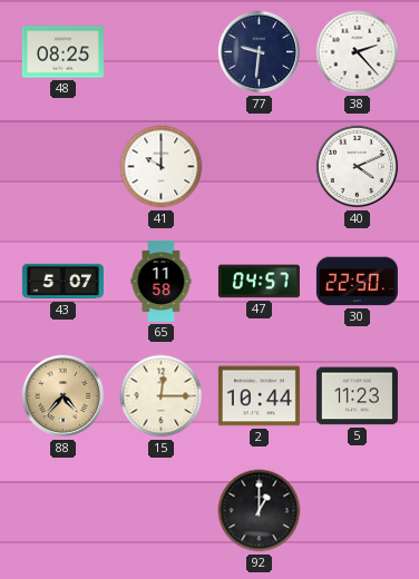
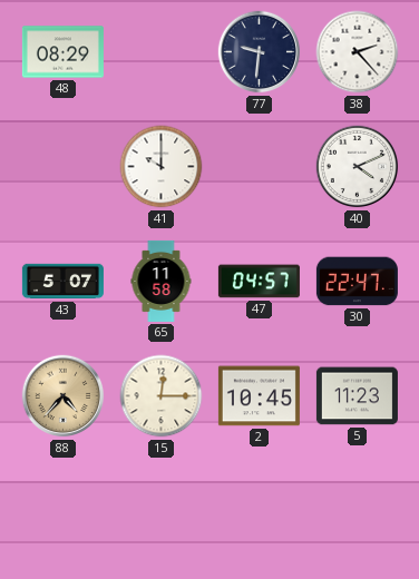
48: 08:25 -> 08:29 (62, 52)
30: 22:50 -> 22:47 (357, 282)
2: 10:44 -> 10:45 (259, 396)
92: 1:00 -> none (260, 511)
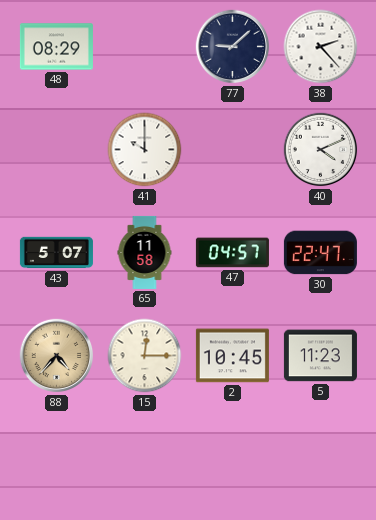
77: 9:31 -> 9:08 (233, 47)
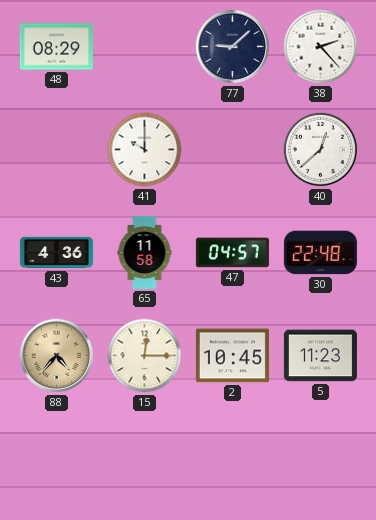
40: 4:11 -> 12:38 (321, 150)
43: 5:07 -> 4:36 (56, 253)
30: 22:47 -> 22:48 (320, 253)
